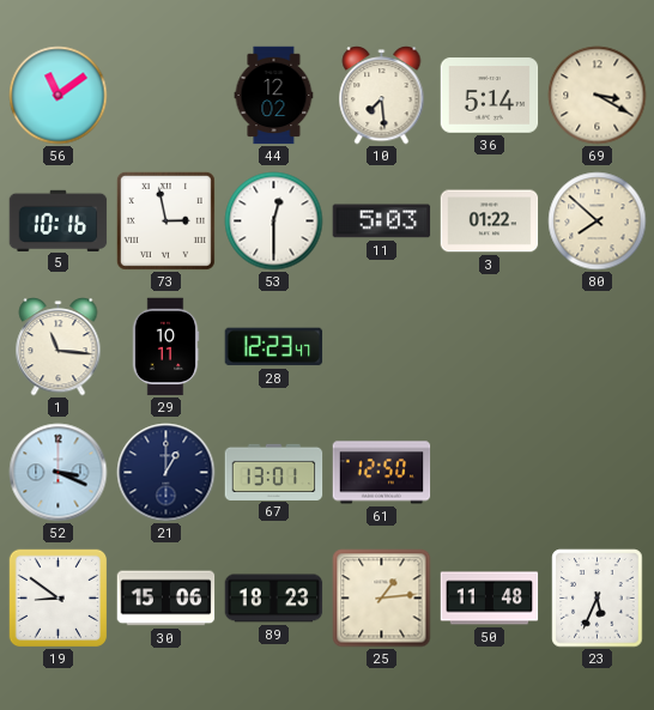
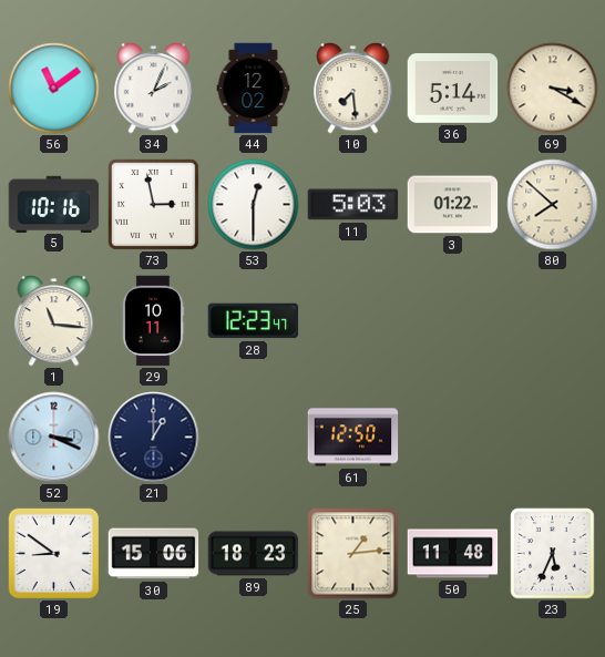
34: none -> 2:04 (154, 89)
67: 13:01 -> none (274, 472)
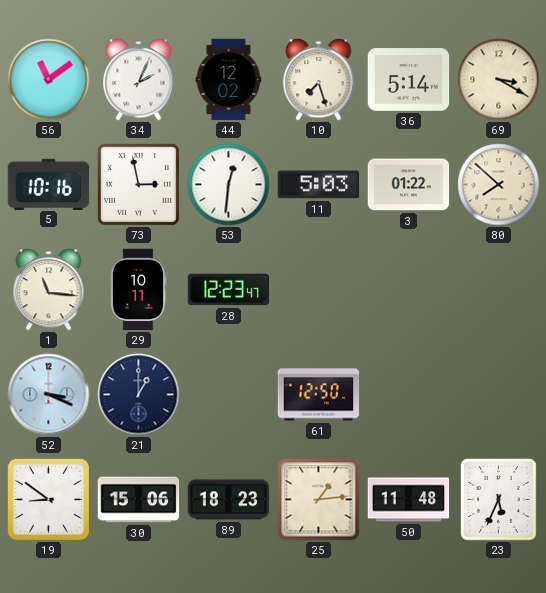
10: 7:29 -> 7:27 (319, 80)
53: 12:30 -> 12:31 (229, 185)
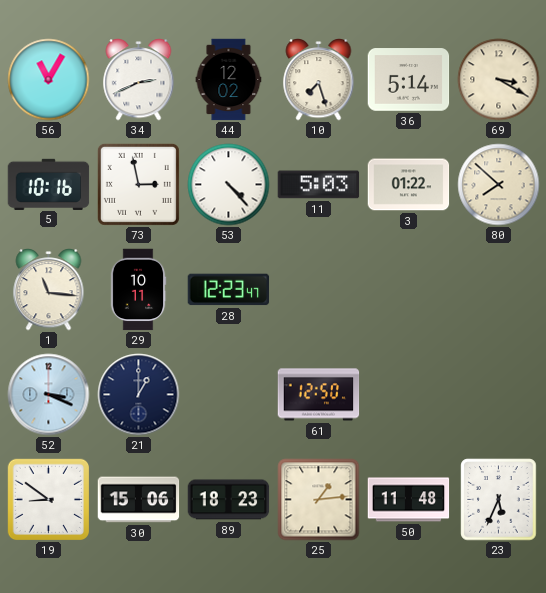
56: 11:09 -> 11:05 (49, 80)
34: 2:04 -> 2:41 (139, 80)
53: 12:31 -> 4:23 (229, 185)
